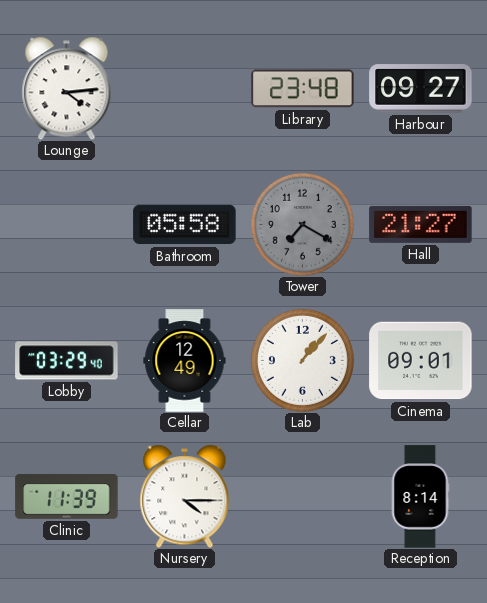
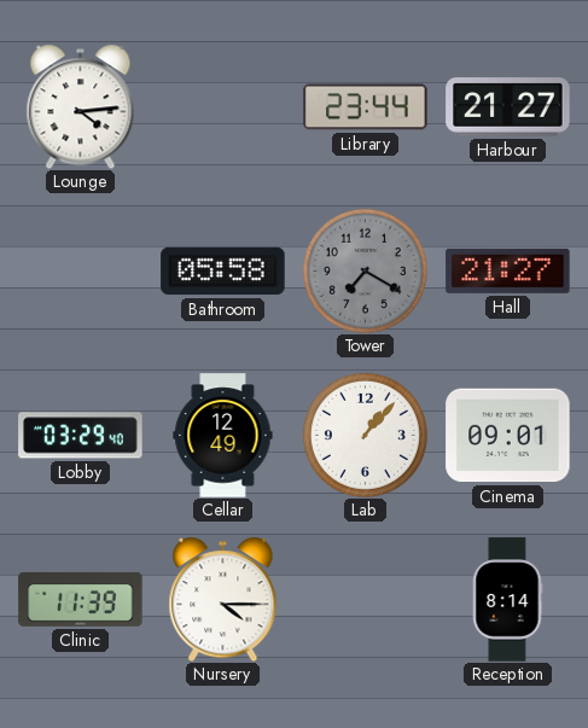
Library: 23:48 -> 23:44 (366, 107)
Harbour: 09:27 -> 21:27 (508, 107)
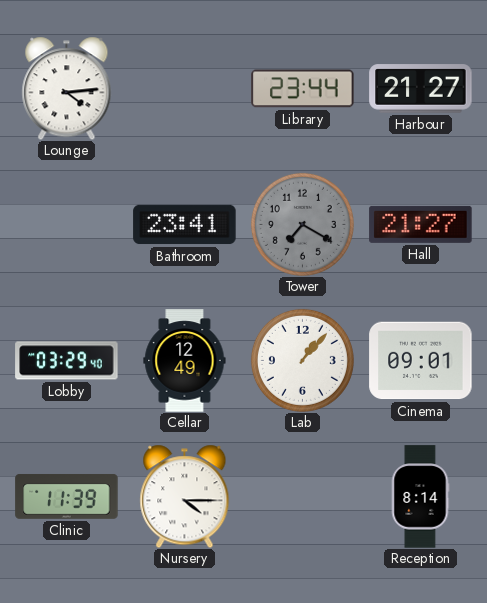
Bathroom: 05:58 -> 23:41 (185, 225)
